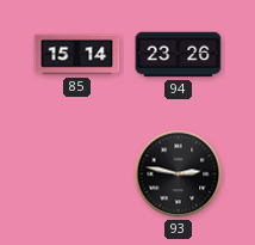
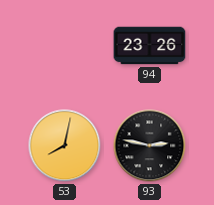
85: 15:14 -> none (77, 55)
53: none -> 8:02 (65, 146)
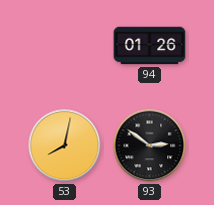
94: 23:26 -> 01:26 (150, 46)
93: 2:47 -> 2:51 (150, 146)
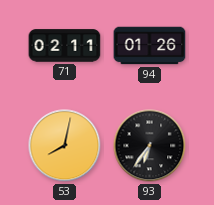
71: none -> 02:11 (65, 46)
93: 2:51 -> 6:36 (150, 146)
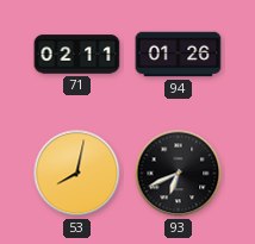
93: 6:36 -> 6:41 (179, 174)
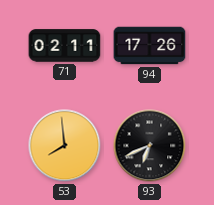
94: 01:26 -> 17:26 (150, 46)
53: 8:02 -> 7:59 (65, 146)
